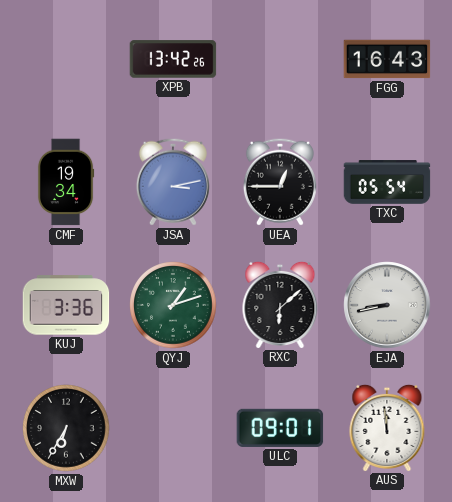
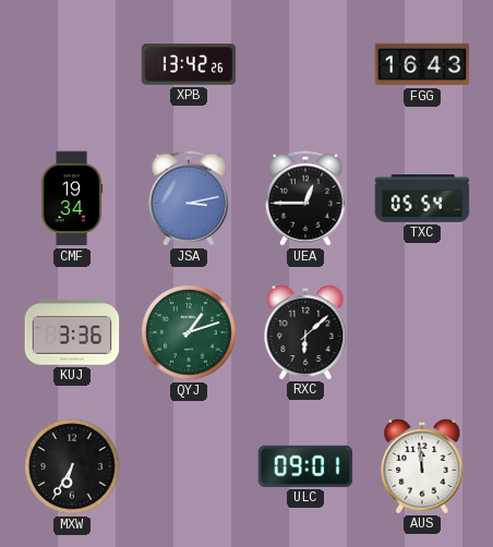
EJA: 8:43 -> none (387, 305)
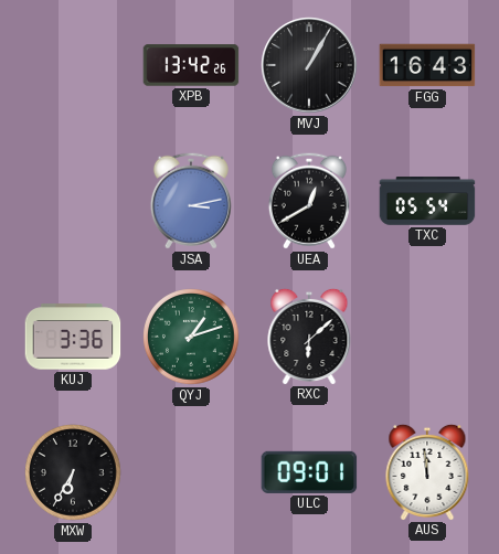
MVJ: none -> 1:05 (309, 65)
CMF: 19:34 -> none (72, 198)
UEA: 12:45 -> 12:40 (309, 201)
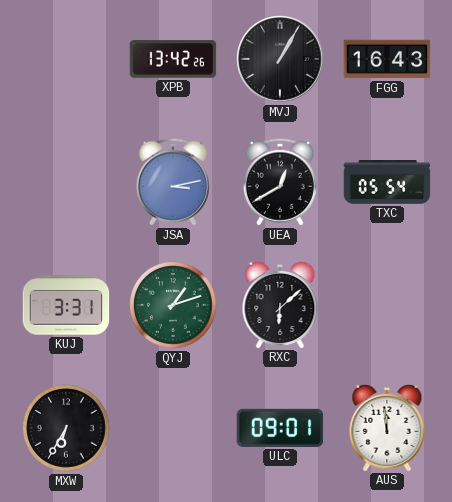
KUJ: 3:36 -> 3:31 (66, 305)
